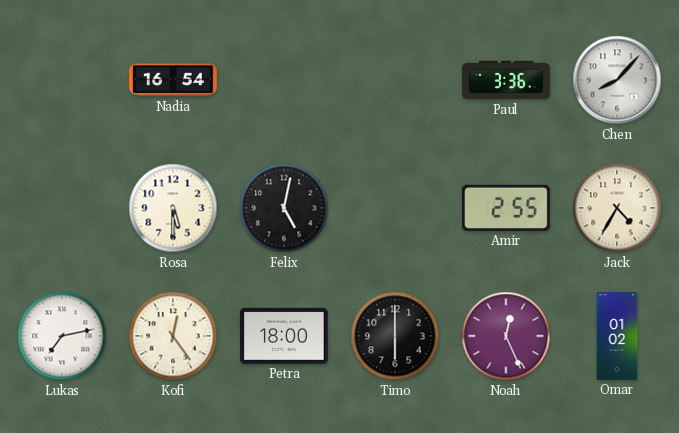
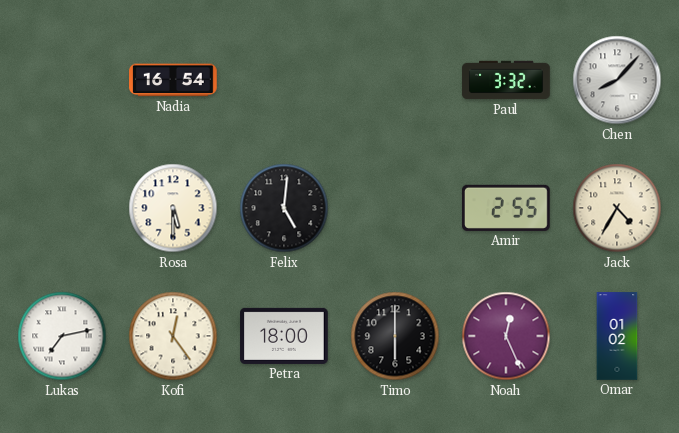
Paul: 3:36 -> 3:32 (506, 80)
Felix: 5:02 -> 5:01 (284, 208)
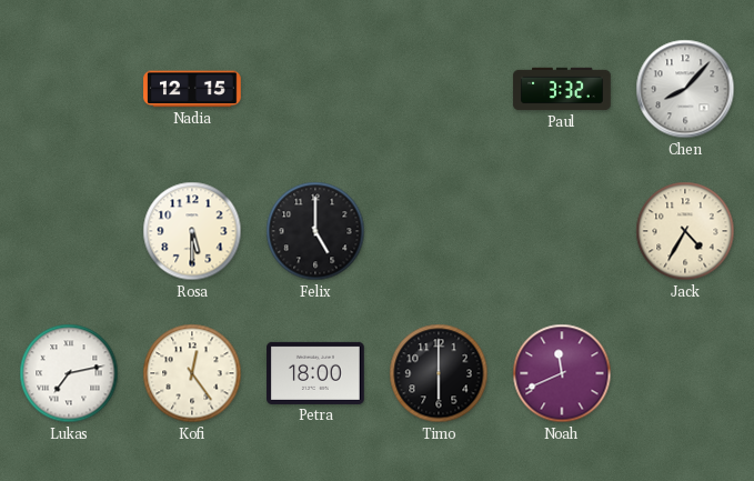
Nadia: 16:54 -> 12:15 (192, 89)
Felix: 5:01 -> 5:00 (315, 231)
Amir: 2:55 -> none (507, 208)
Noah: 12:26 -> 11:41 (562, 373)
Omar: 01:02 -> none (617, 336)
